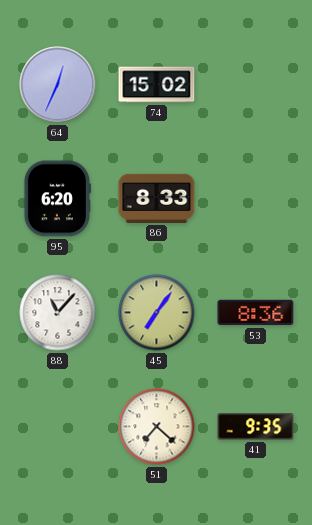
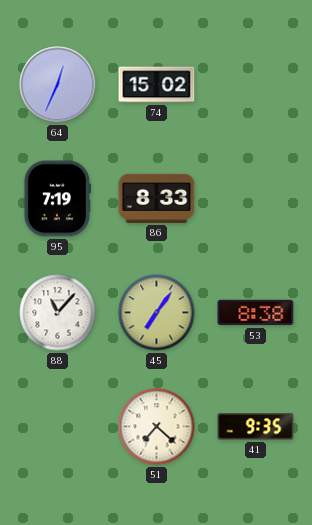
95: 6:20 -> 7:19 (57, 199)
53: 8:36 -> 8:38 (256, 313)
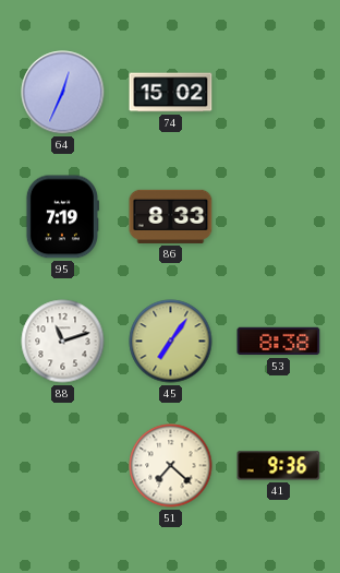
88: 11:07 -> 11:12 (63, 342)
41: 9:35 -> 9:36 (279, 466)
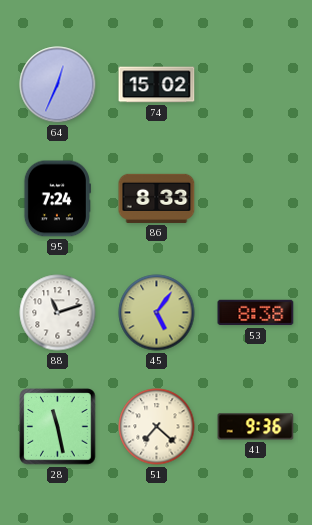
95: 7:19 -> 7:24 (57, 199)
45: 7:06 -> 5:06 (157, 313)
28: none -> 11:28 (58, 427)
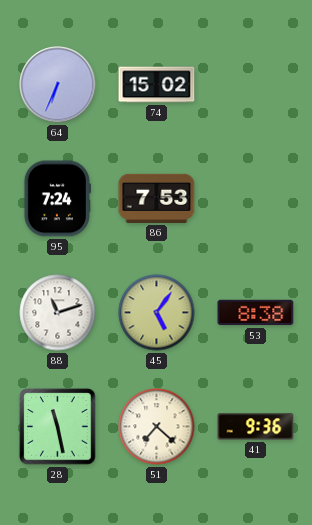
64: 12:34 -> 6:34 (58, 85)
86: 8:33 -> 7:53 (157, 198)
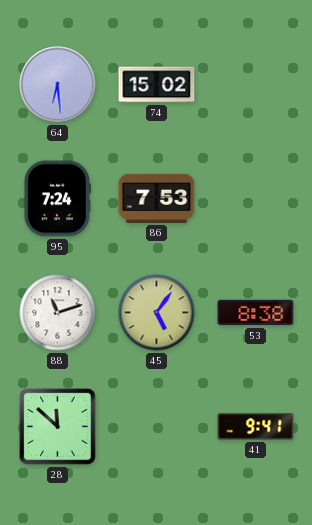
64: 6:34 -> 6:29 (58, 85)
28: 11:28 -> 11:52 (58, 427)
51: 7:22 -> none (157, 427)
41: 9:36 -> 9:41 (256, 427)
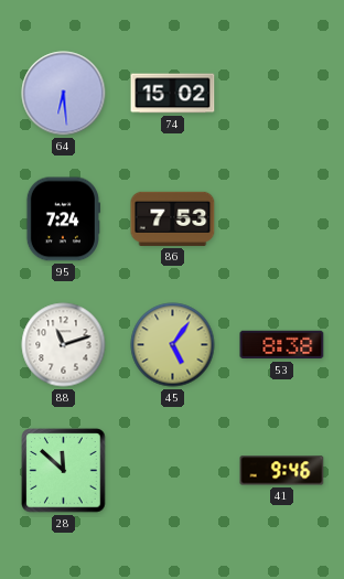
41: 9:41 -> 9:46 (282, 471)
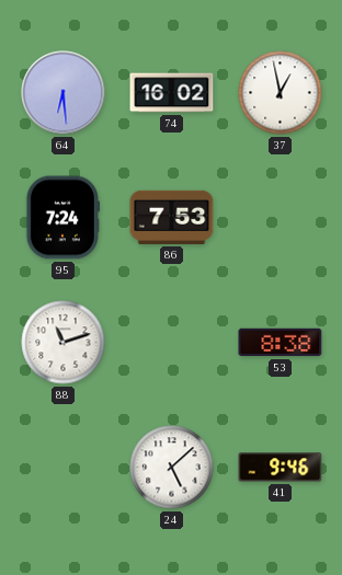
74: 15:02 -> 16:02 (172, 93)
37: none -> 12:58 (281, 93)
45: 5:06 -> none (173, 345)
28: 11:52 -> none (64, 471)
24: none -> 5:08 (172, 468)
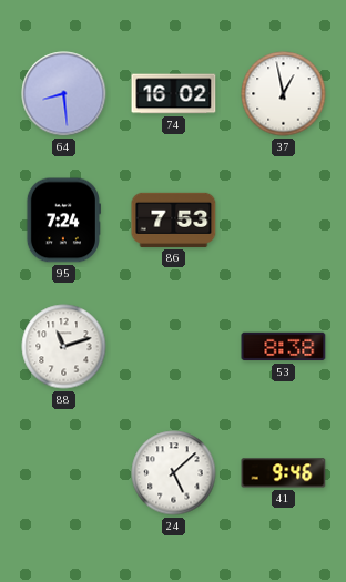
64: 6:29 -> 8:29 (64, 94)
